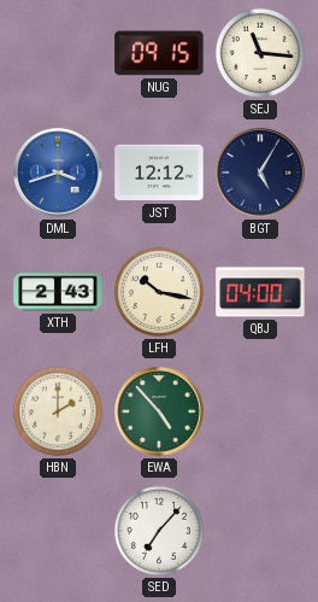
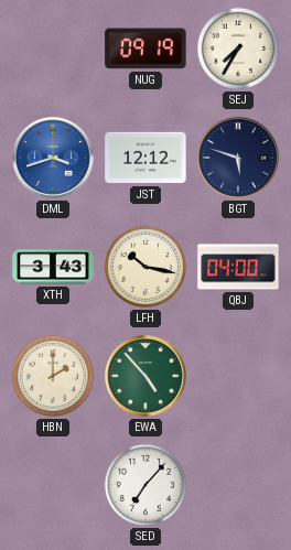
NUG: 09:15 -> 09:19 (145, 48)
SEJ: 11:16 -> 7:35 (238, 48)
BGT: 5:05 -> 5:48 (238, 158)
XTH: 2:43 -> 3:43 (53, 267)
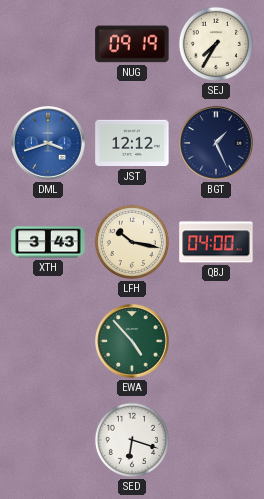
BGT: 5:48 -> 1:26 (216, 143)
HBN: 2:00 -> none (53, 376)
SED: 7:07 -> 6:18 (132, 440)
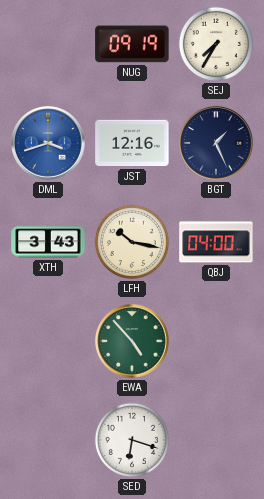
JST: 12:12 -> 12:16 (132, 143)
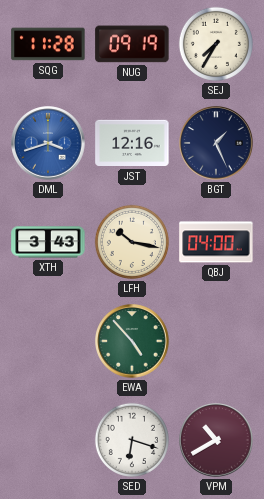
SQG: none -> 11:28 (48, 44)
VPM: none -> 10:40 (216, 440)
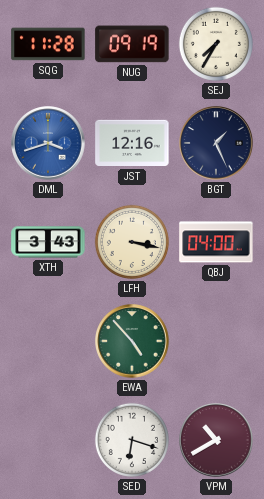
LFH: 10:17 -> 3:17 (132, 242)
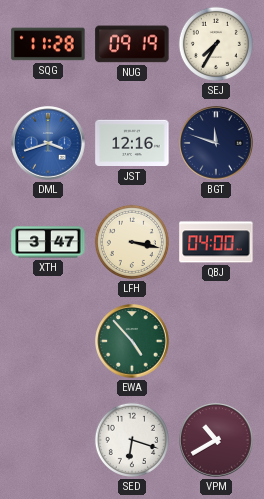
BGT: 1:26 -> 11:48 (216, 143)
XTH: 3:43 -> 3:47 (48, 242)
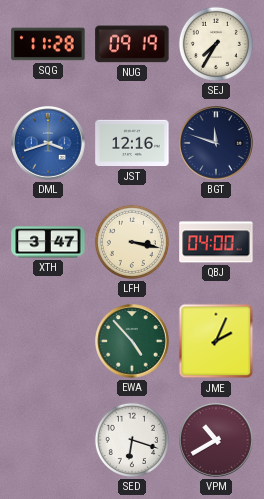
JME: none -> 2:04 (216, 341)
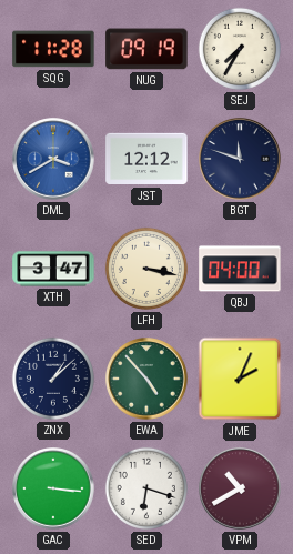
DML: 3:42 -> 3:40 (53, 159)
JST: 12:16 -> 12:12 (146, 159)
ZNX: none -> 1:08 (53, 379)
GAC: none -> 3:16 (53, 488)
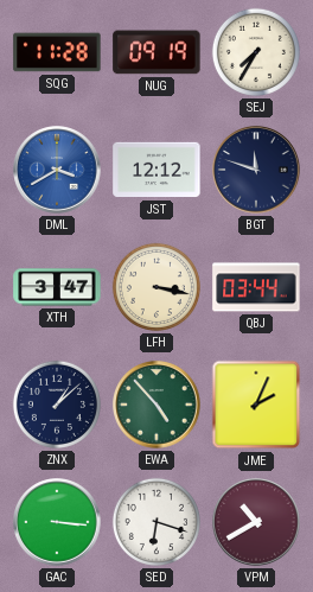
QBJ: 04:00 -> 03:44 (256, 287)
